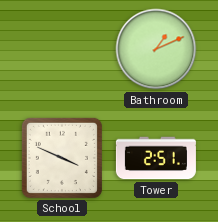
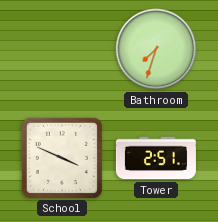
Bathroom: 1:11 -> 7:33 (156, 49)
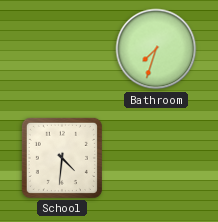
School: 3:49 -> 4:31 (62, 158)
Tower: 2:51 -> none (156, 158)
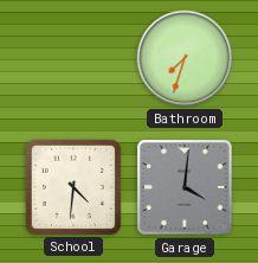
Garage: none -> 4:01 (185, 187)
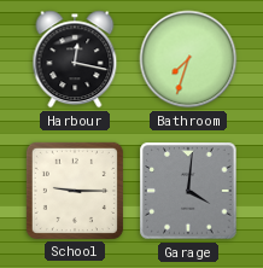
Harbour: none -> 12:17 (75, 59)
School: 4:31 -> 9:15 (75, 191)
